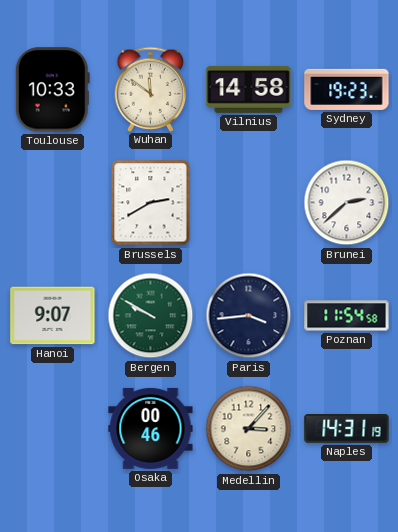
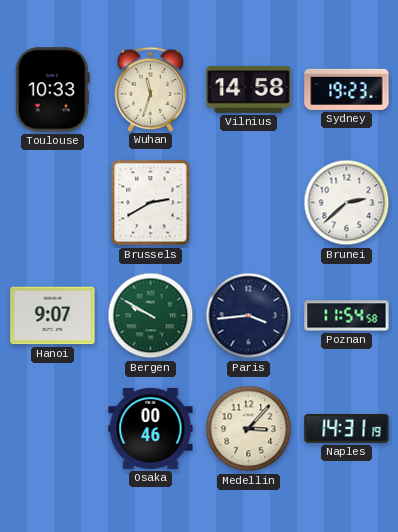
Wuhan: 11:51 -> 11:33 (151, 89)
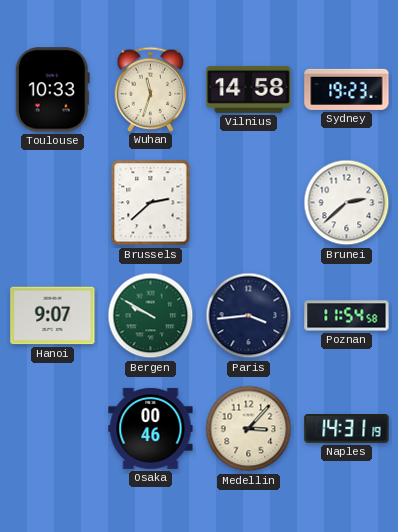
Brussels: 2:40 -> 2:38 (151, 203)
